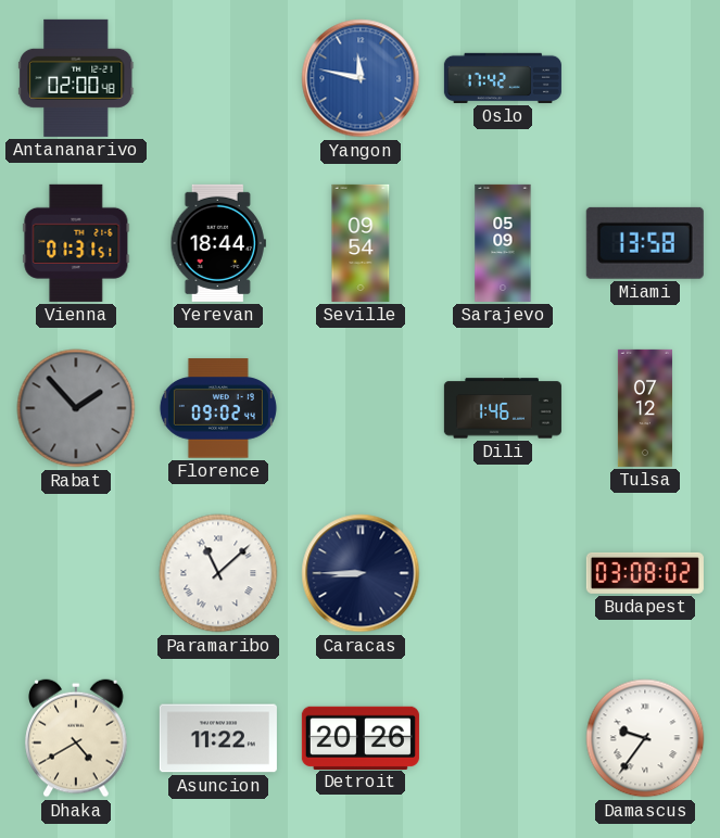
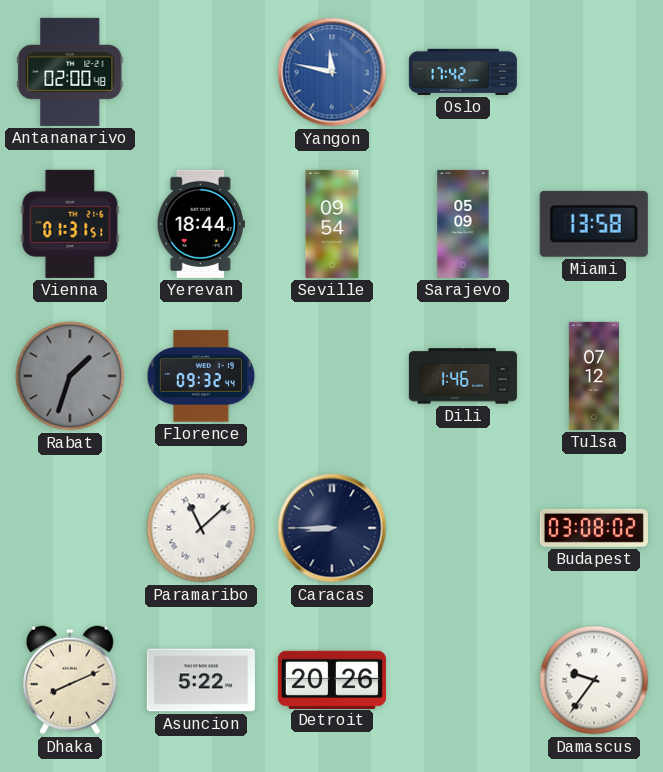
Rabat: 1:53 -> 1:33 (70, 376)
Florence: 09:02 -> 09:32 (201, 376)
Dhaka: 4:40 -> 8:11 (70, 680)
Asuncion: 11:22 -> 5:22 (201, 680)
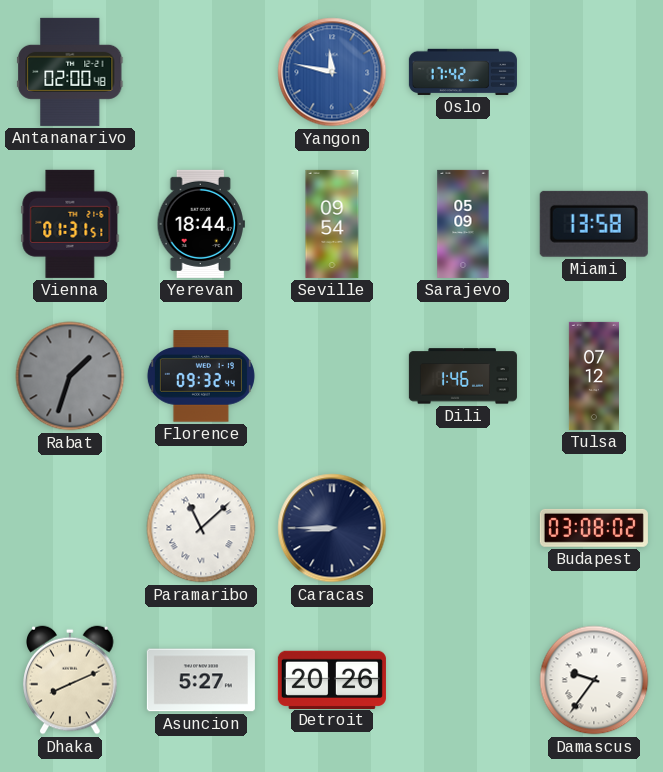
Asuncion: 5:22 -> 5:27 (201, 680)
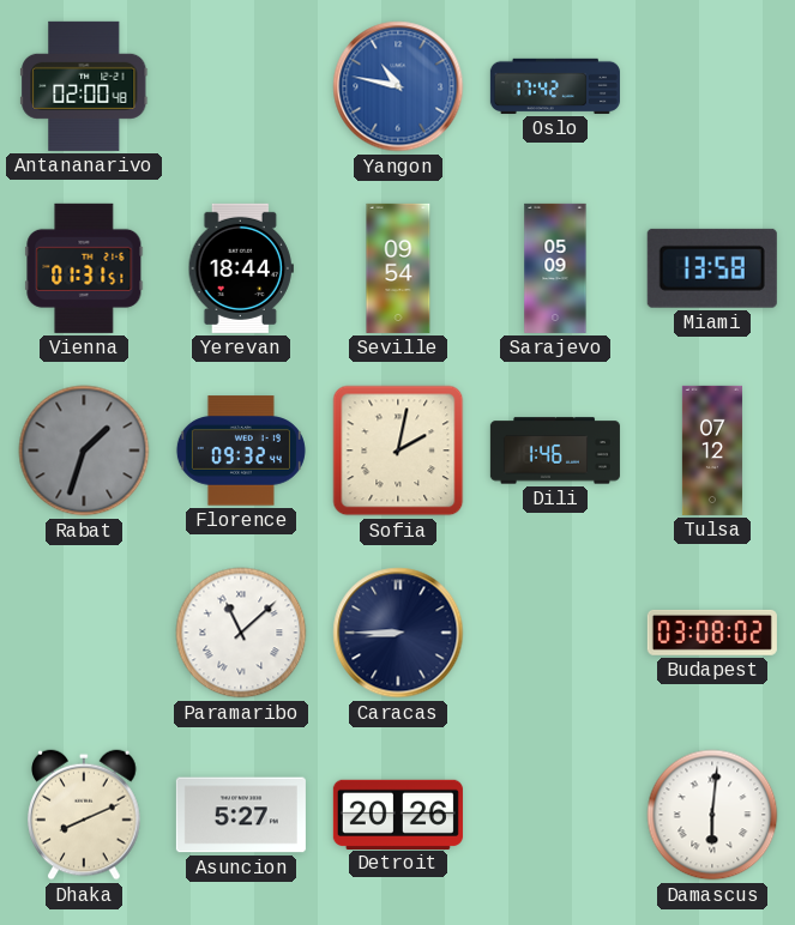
Yangon: 11:47 -> 10:47 (398, 86)
Sofia: none -> 2:02 (398, 451)
Damascus: 9:36 -> 6:01 (712, 815)
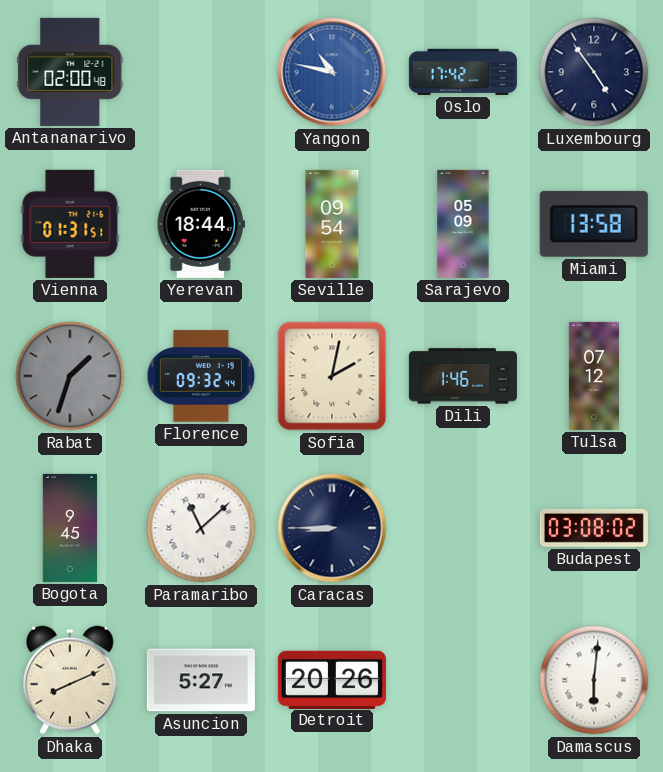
Luxembourg: none -> 4:54 (594, 72)
Bogota: none -> 9:45 (70, 528)
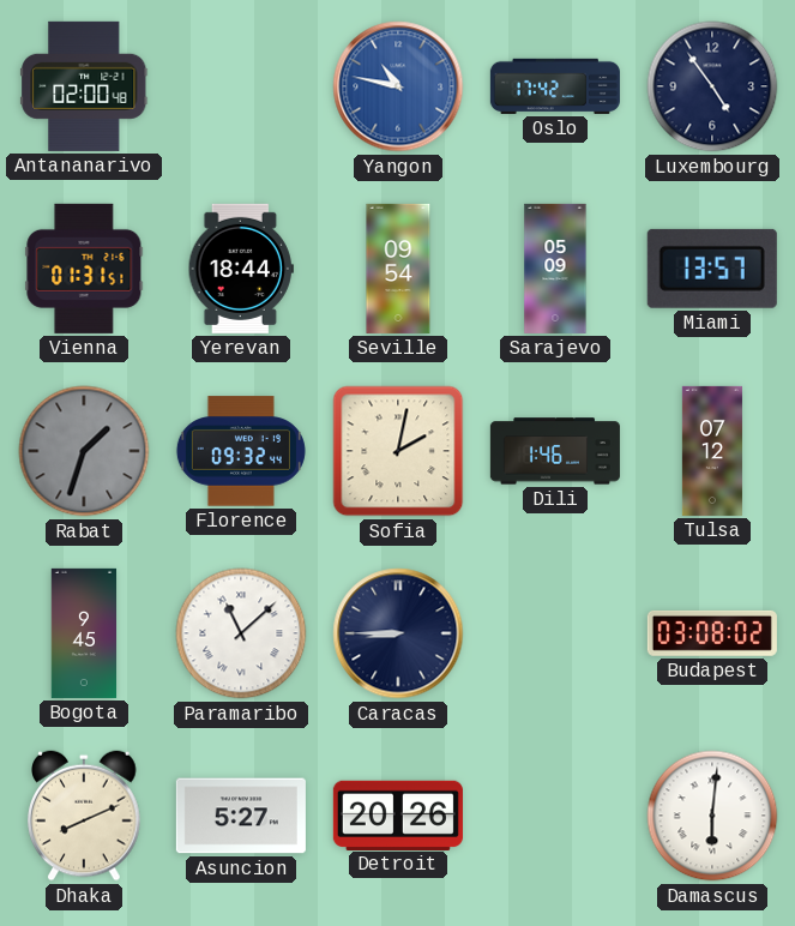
Miami: 13:58 -> 13:57 (712, 269)
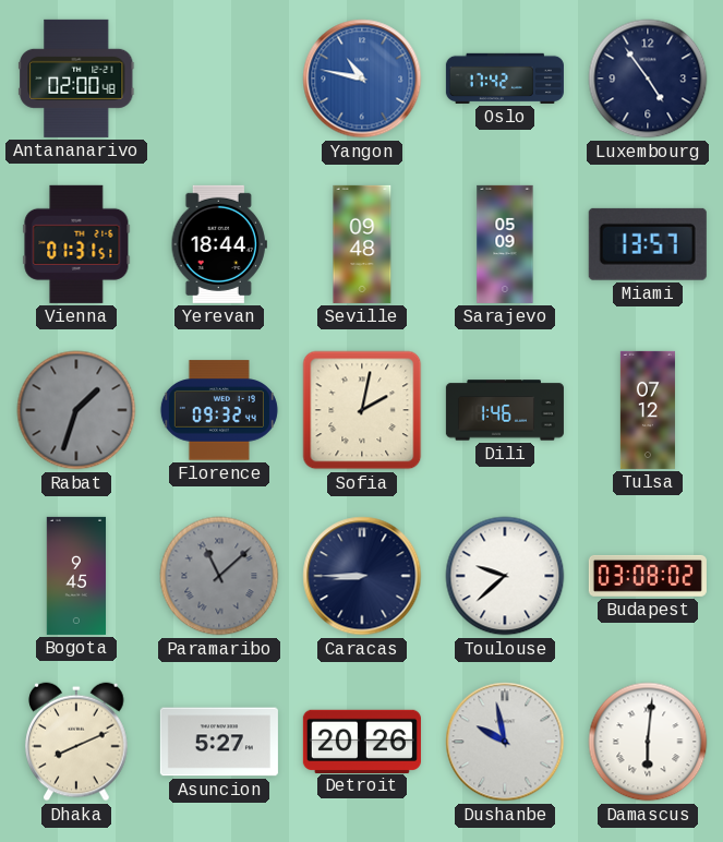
Seville: 09:54 -> 09:48 (362, 244)
Paramaribo dial: white -> grey (219, 576)
Toulouse: none -> 9:38 (505, 576)
Dushanbe: none -> 9:58 (505, 742)
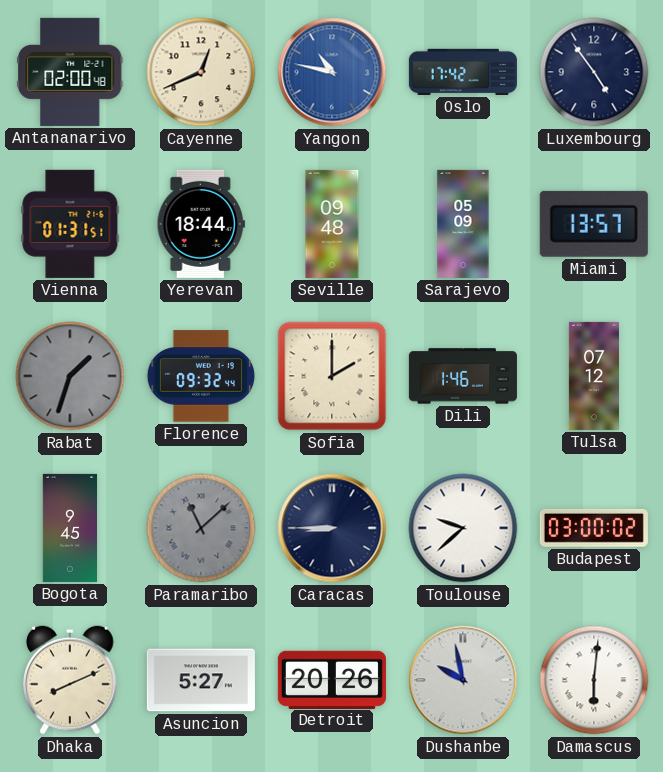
Cayenne: none -> 12:41 (201, 72)
Sofia: 2:02 -> 2:00 (332, 376)
Budapest: 03:08 -> 03:00 (594, 528)
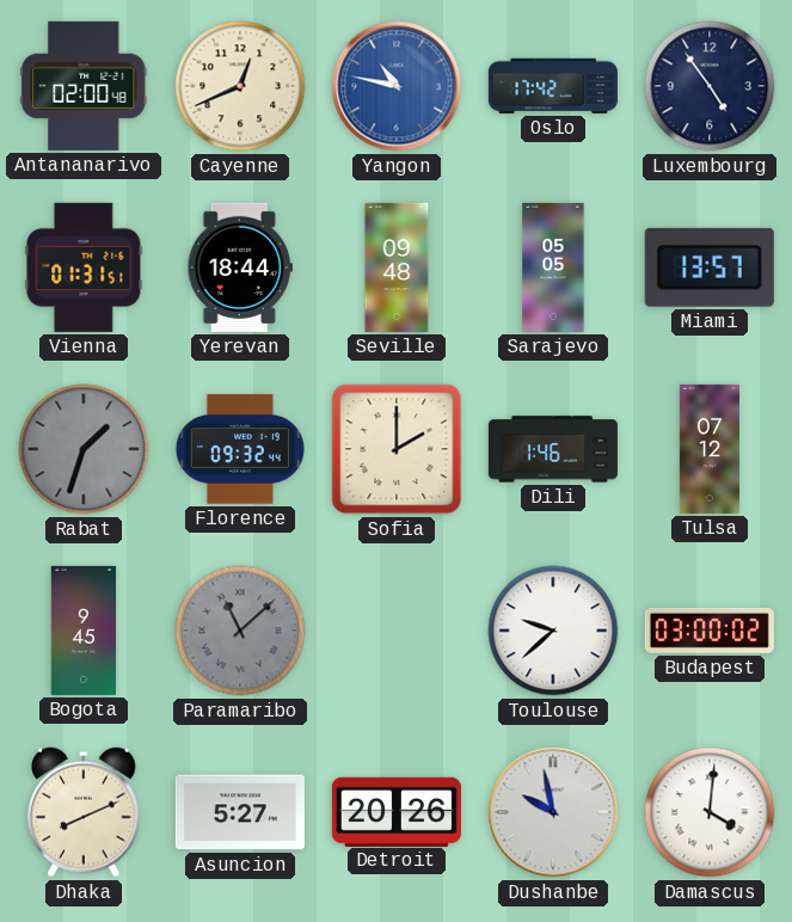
Sarajevo: 05:09 -> 05:05 (553, 268)
Caracas: 8:45 -> none (332, 528)
Damascus: 6:01 -> 4:01 (710, 812)
